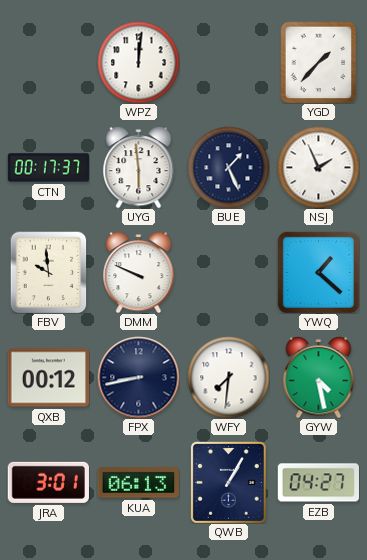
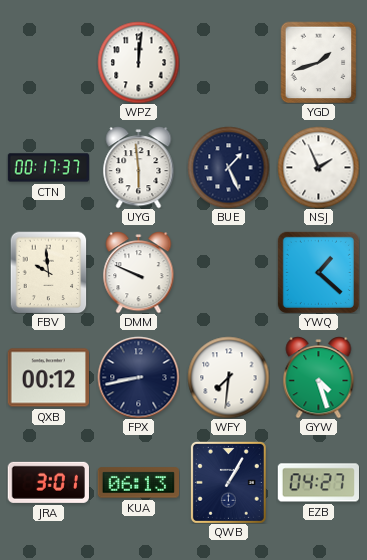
YGD: 1:37 -> 1:42 (319, 62)
GYW: 4:28 -> 4:27 (319, 377)
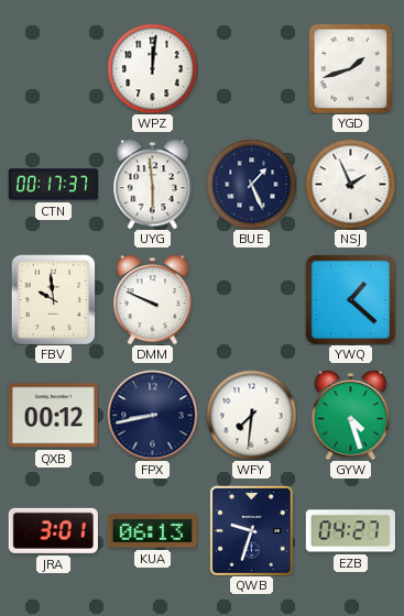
QWB: 1:05 -> 9:33 (251, 530)
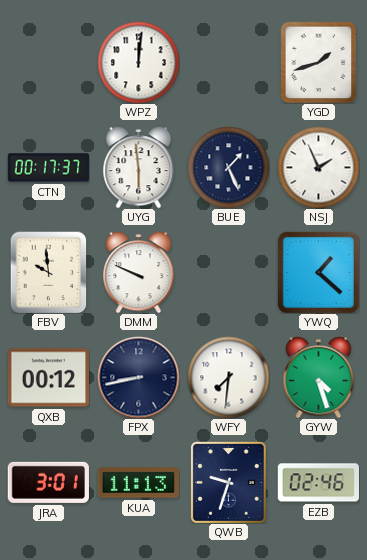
KUA: 06:13 -> 11:13 (138, 483)
EZB: 04:27 -> 02:46 (318, 483)
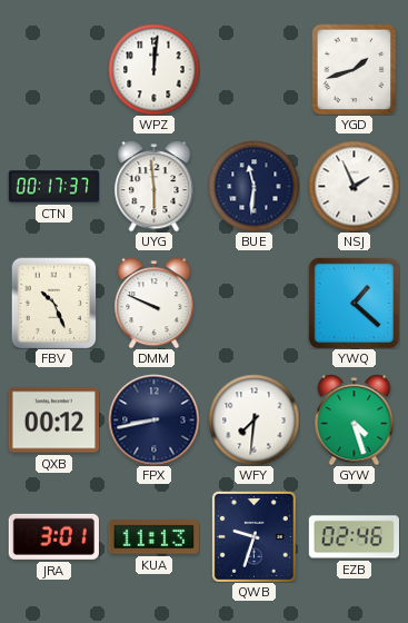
BUE: 1:26 -> 11:31 (253, 186)
FBV: 9:59 -> 10:26 (54, 303)
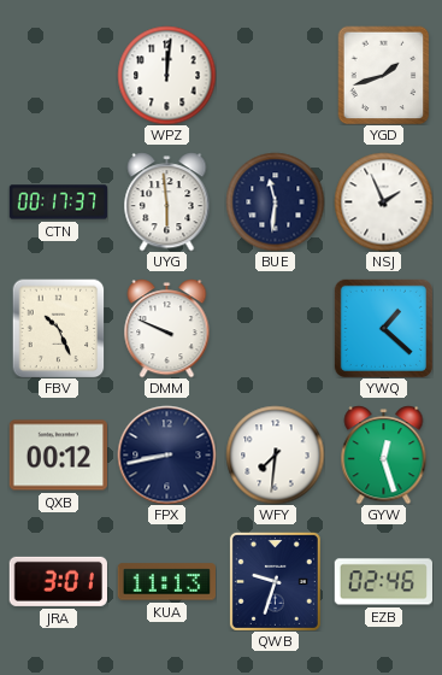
GYW: 4:27 -> 12:27 (384, 454)
